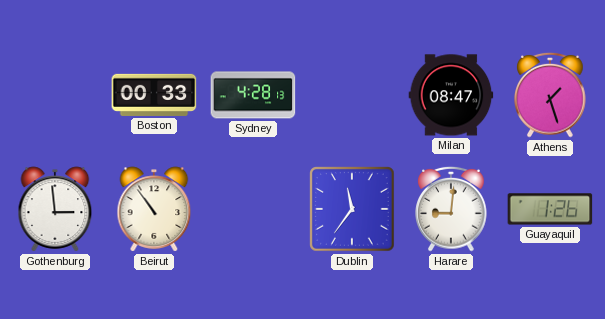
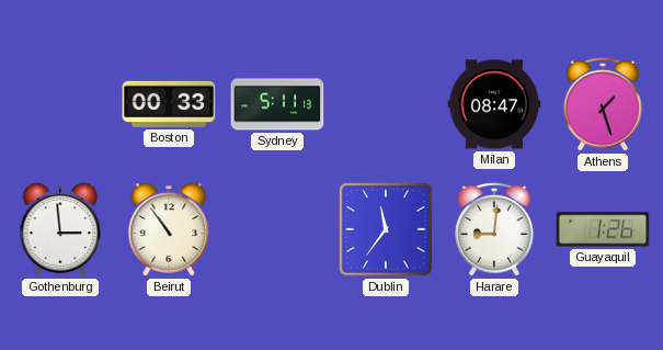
Sydney: 4:28 -> 5:11 (277, 104)
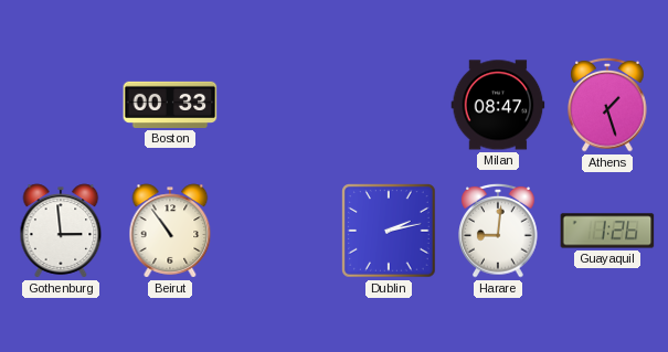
Sydney: 5:11 -> none (277, 104)
Dublin: 11:36 -> 2:13 (389, 231)
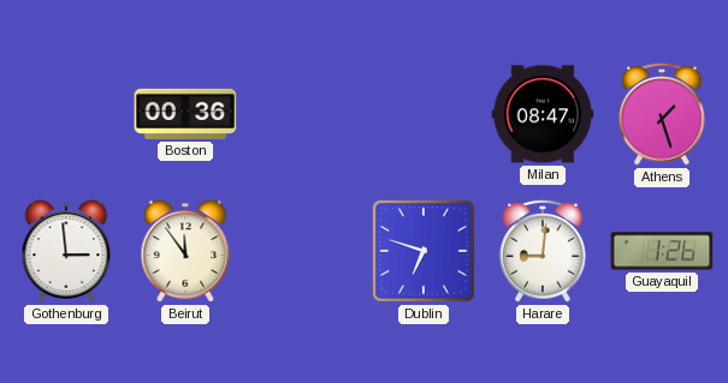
Boston: 00:33 -> 00:36 (185, 114)
Beirut: 10:54 -> 11:54 (185, 251)
Dublin: 2:13 -> 6:48 (424, 251)
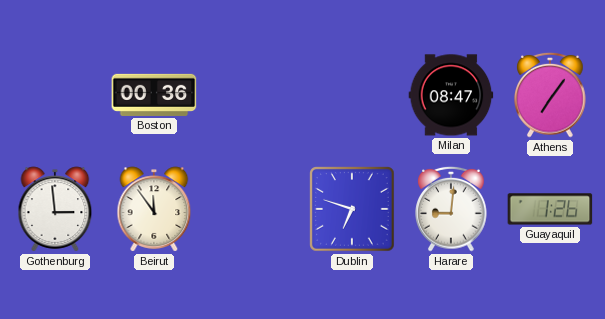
Athens: 1:27 -> 7:06 (550, 95)
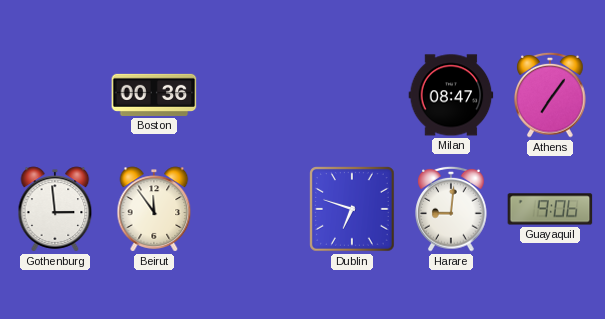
Guayaquil: 1:26 -> 9:06 (550, 209)
